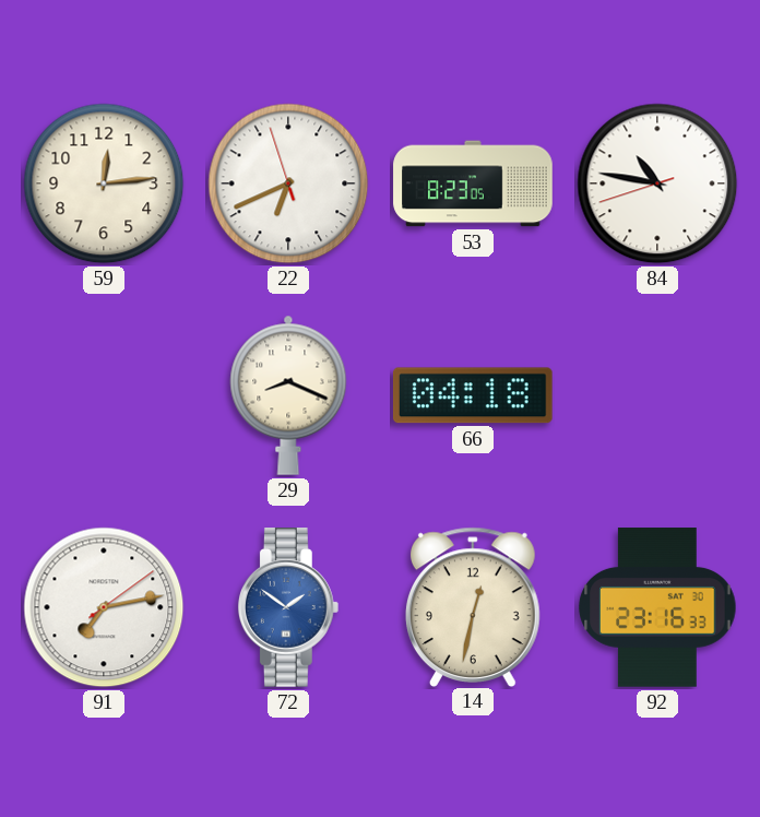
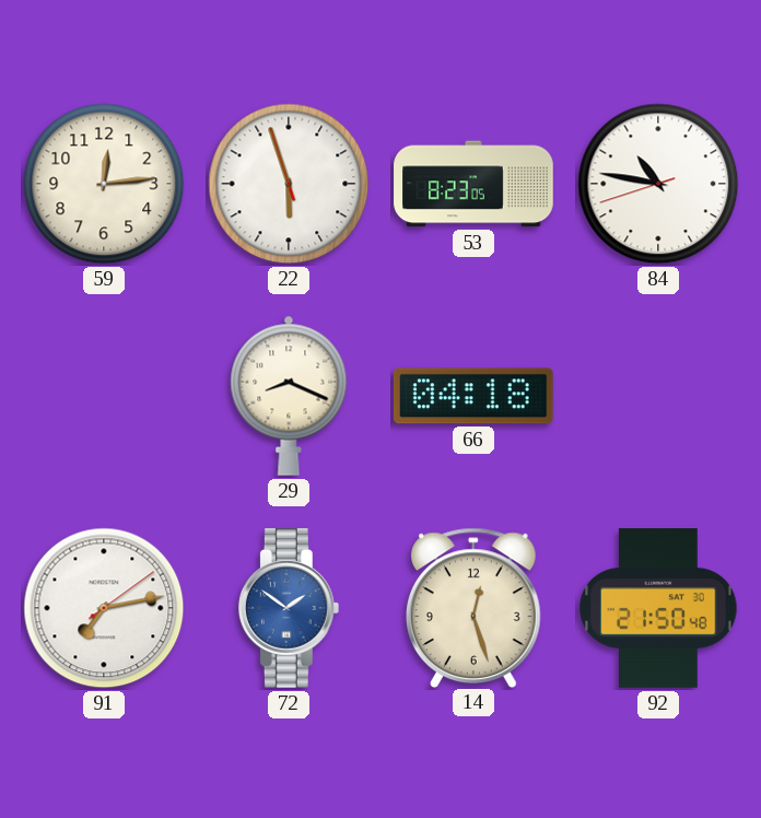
22: 6:40 -> 5:56 (289, 184)
14: 12:32 -> 12:27 (473, 607)
92: 23:16 -> 21:50 (658, 608)
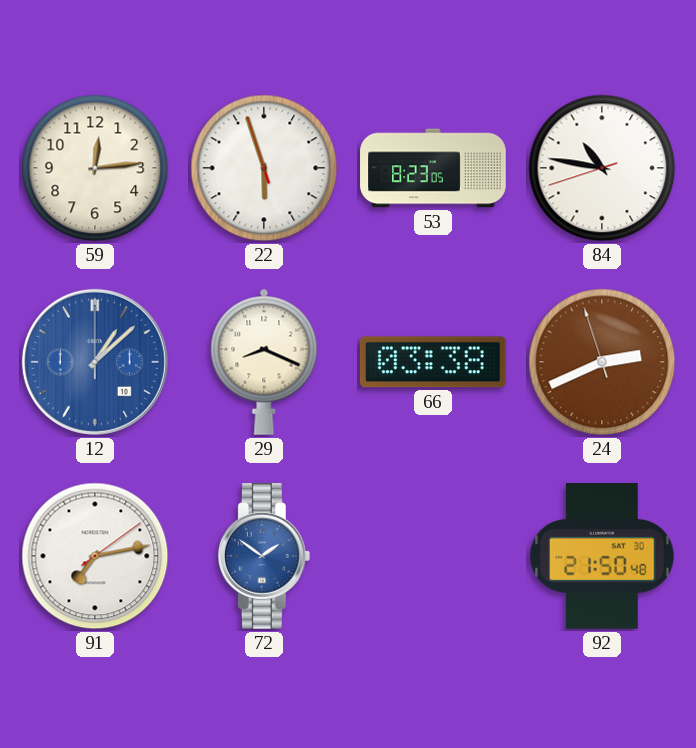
12: none -> 1:08 (95, 362)
66: 04:18 -> 03:38 (433, 362)
24: none -> 2:40 (602, 362)
14: 12:27 -> none (473, 607)
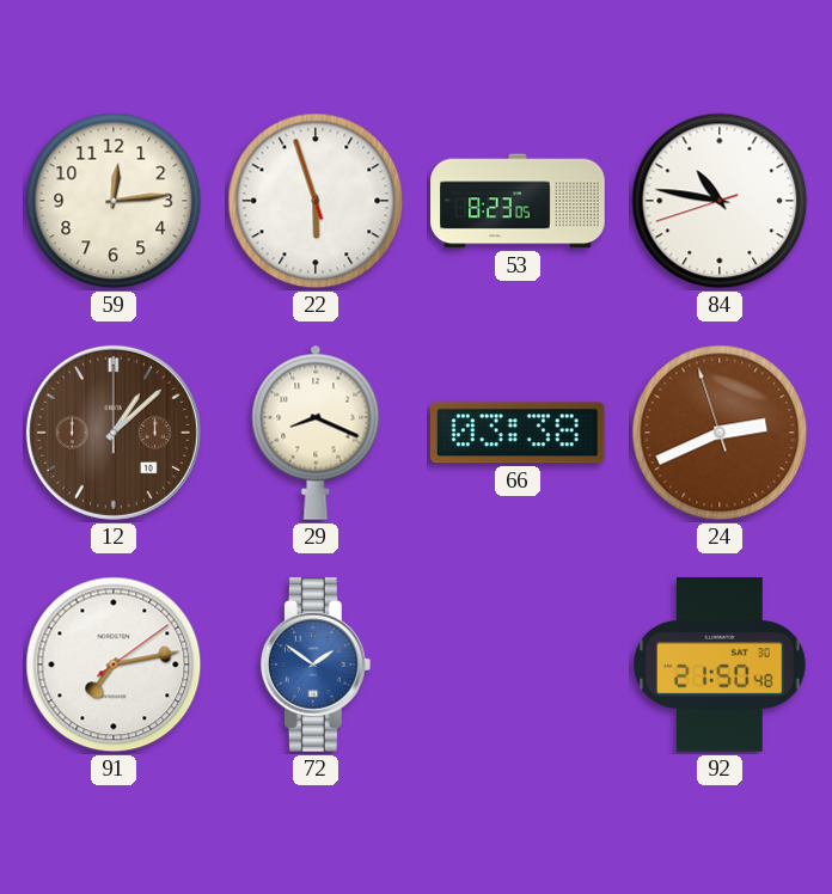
12 dial: blue -> brown (114, 433)
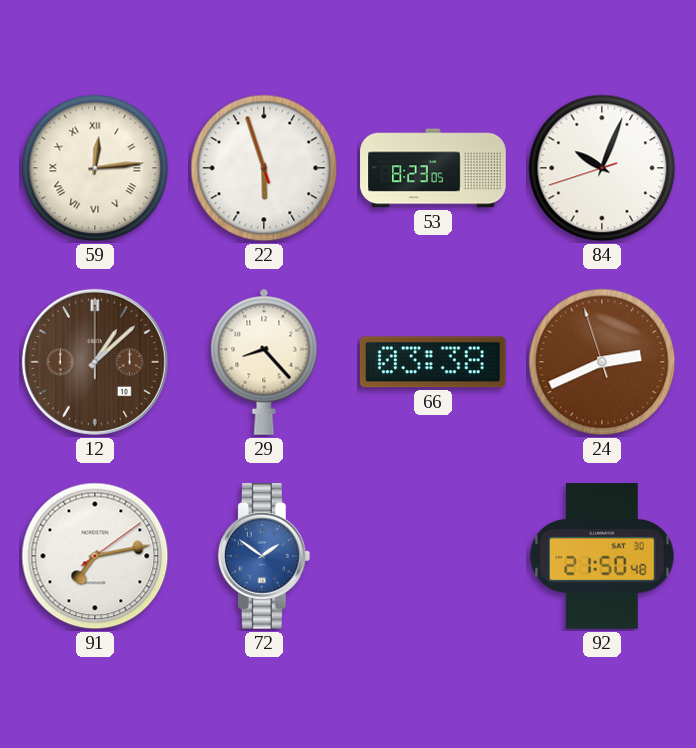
59 numerals: Arabic -> Roman (95, 168)
84: 10:46 -> 10:03 (602, 168)
29: 8:19 -> 8:23 (264, 362)
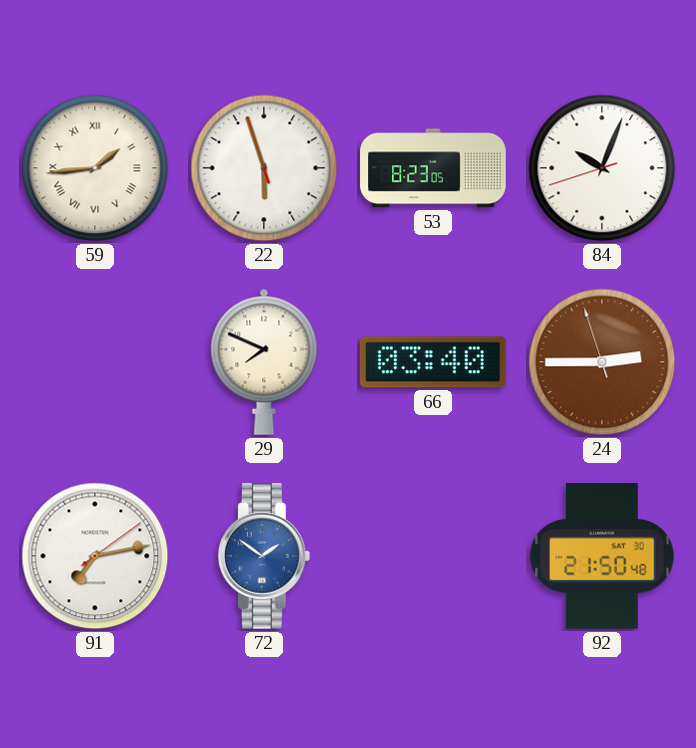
59: 12:14 -> 1:44 (95, 168)
12: 1:08 -> none (95, 362)
29: 8:23 -> 7:49 (264, 362)
66: 03:38 -> 03:40 (433, 362)
24: 2:40 -> 2:44 (602, 362)
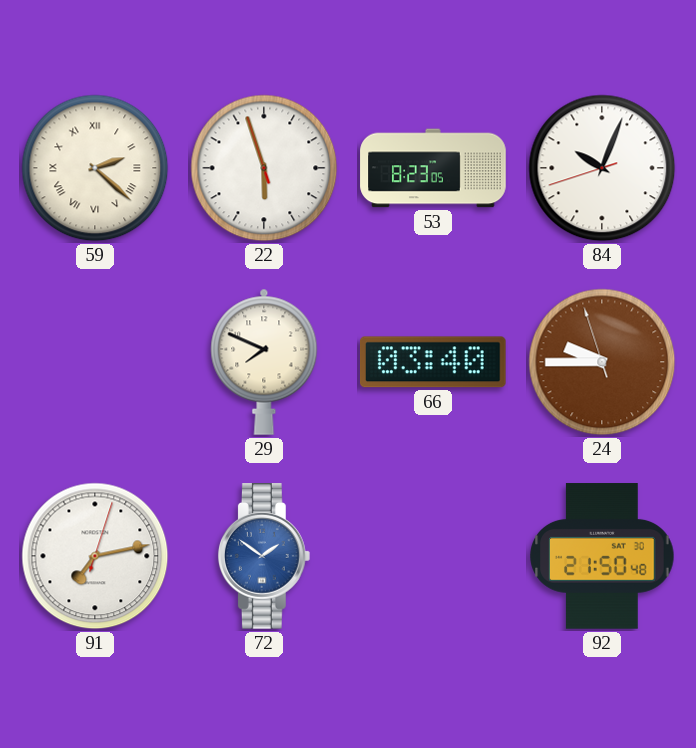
59: 1:44 -> 2:22 (95, 168)
24: 2:44 -> 9:44 (602, 362)
91: 7:13:09 -> 7:13:03 (95, 556)
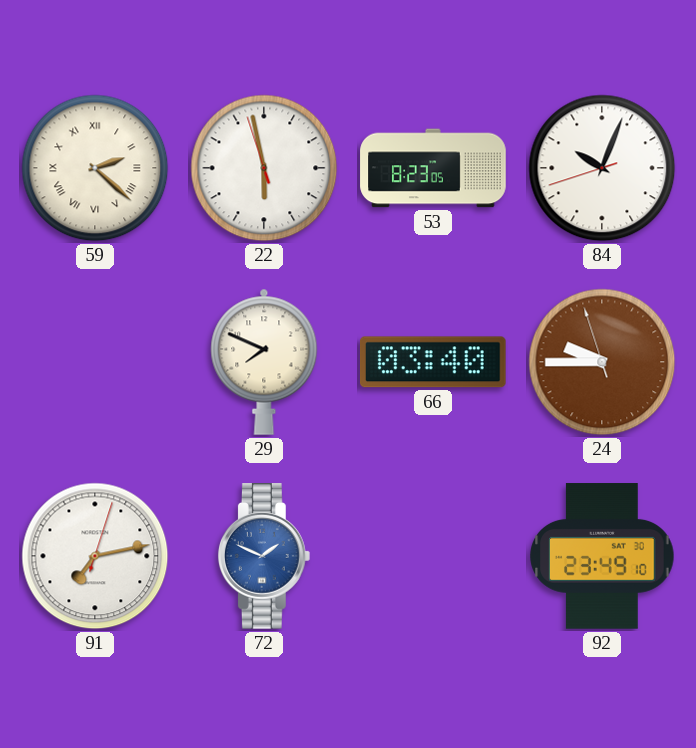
22: 5:56 -> 5:57 (264, 168)
72: 1:51 -> 1:49 (264, 556)
92: 21:50 -> 23:49 (602, 556)
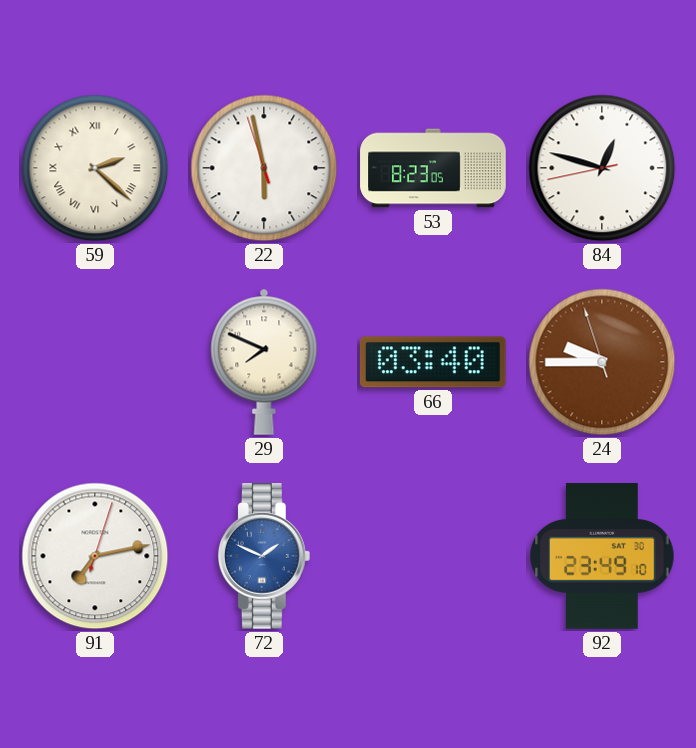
84: 10:03 -> 12:47 (602, 168)
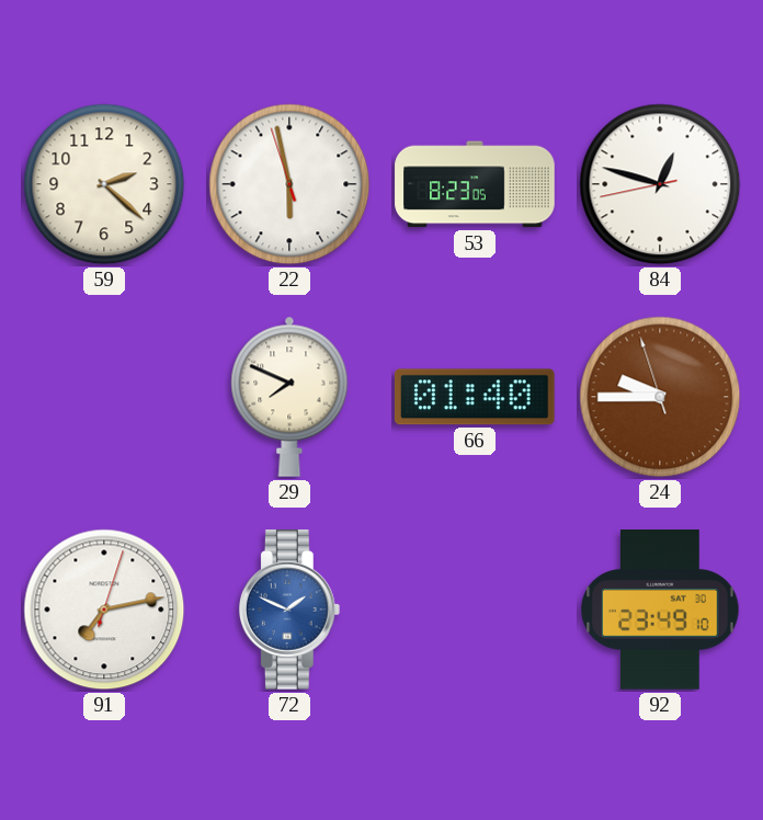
59 numerals: Roman -> Arabic (104, 184)
66: 03:40 -> 01:40 (475, 397)
